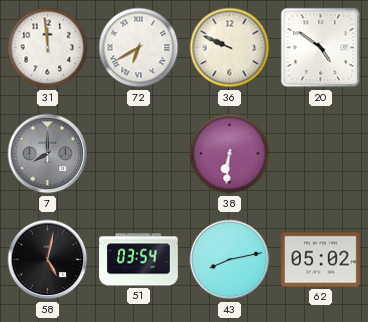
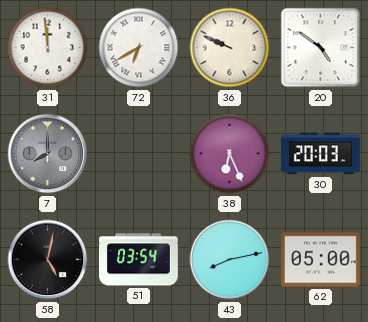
38: 6:31 -> 6:26 (230, 154)
30: none -> 20:03 (321, 154)
62: 05:02 -> 05:00 (321, 260)
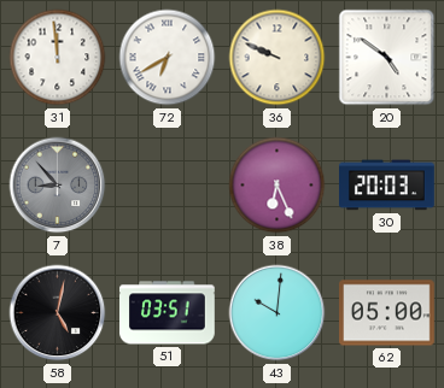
7: 8:00 -> 8:53 (58, 186)
51: 03:54 -> 03:51 (168, 313)
43: 8:13 -> 10:01 (277, 313)
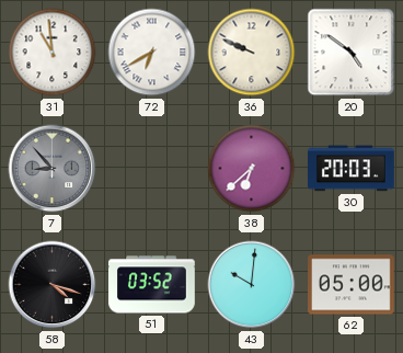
31: 11:59 -> 10:59 (53, 53)
38: 6:26 -> 6:38 (252, 169)
58: 5:02 -> 4:18 (53, 285)
51: 03:51 -> 03:52 (152, 285)
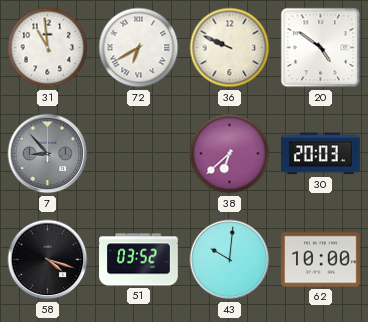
62: 05:00 -> 10:00 (321, 260)
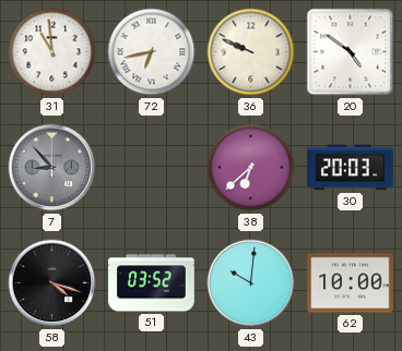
72: 6:40 -> 6:43 (152, 52)
